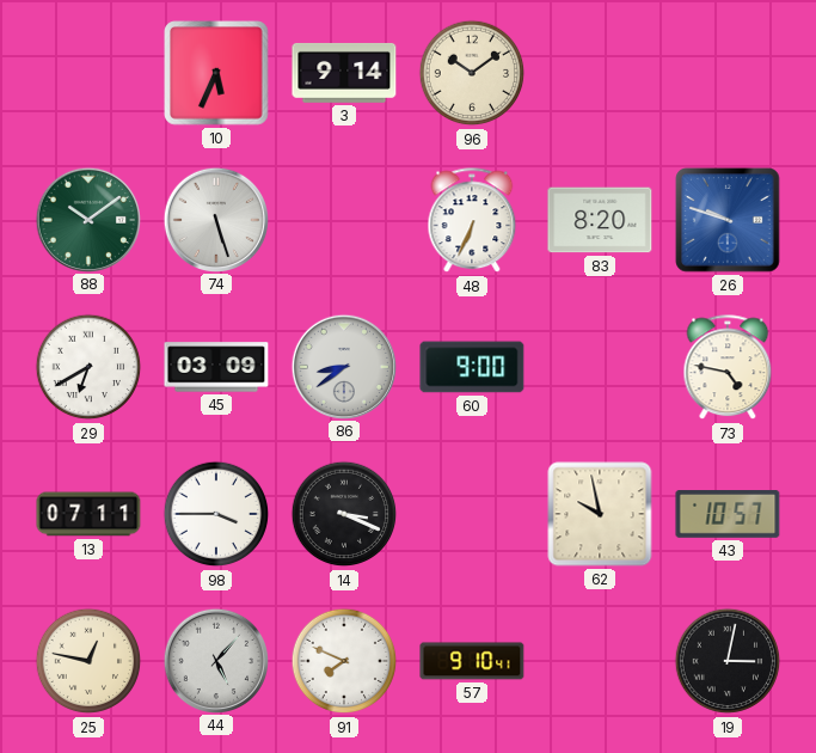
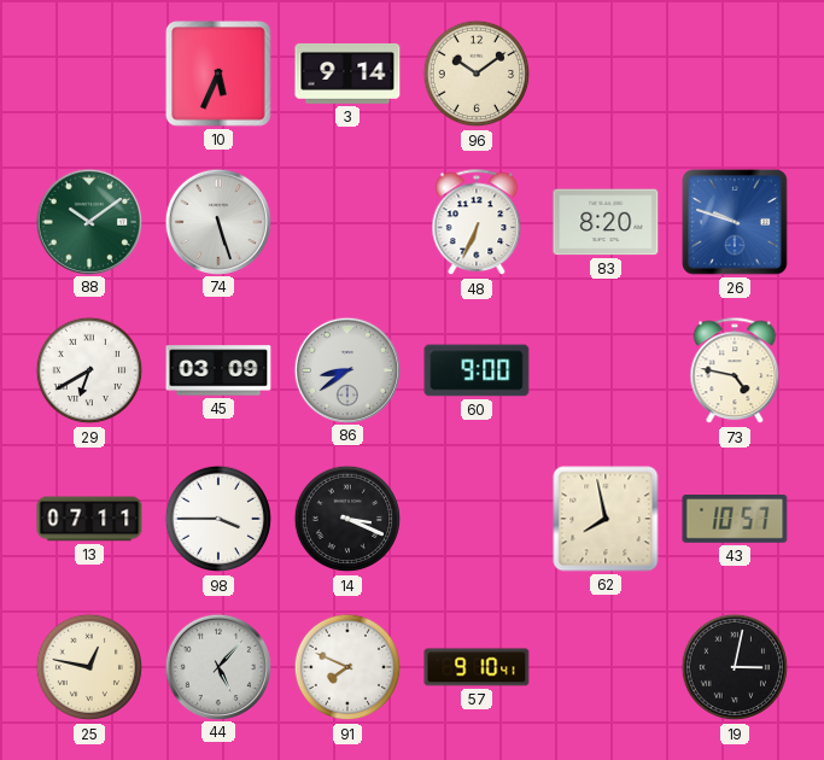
62: 9:58 -> 7:58 (606, 519)
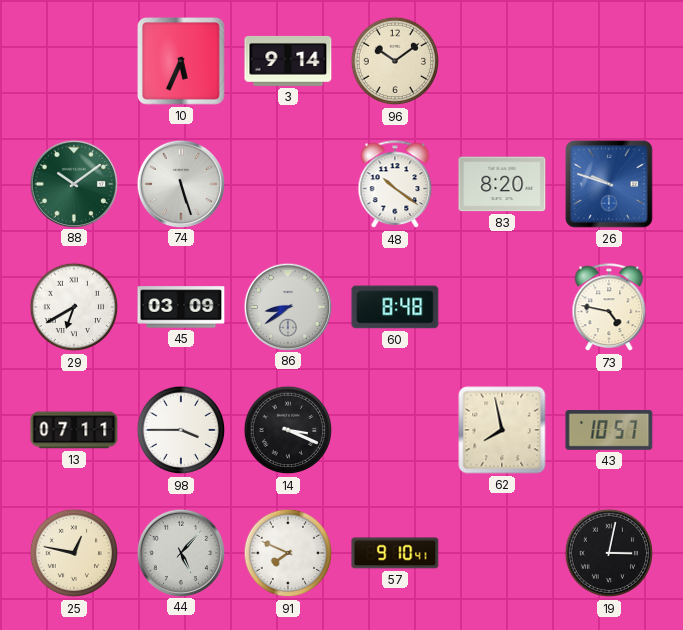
48: 6:34 -> 10:21 (395, 185)
60: 9:00 -> 8:48 (395, 307)
